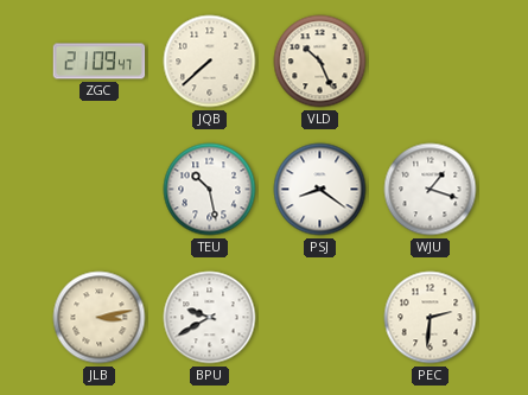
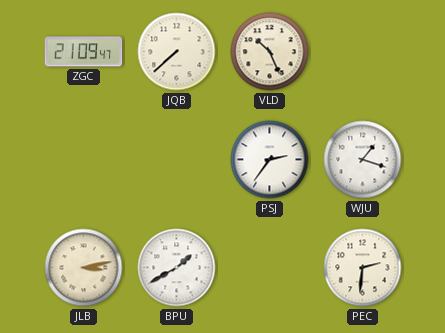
TEU: 10:28 -> none (210, 190)
PSJ: 8:21 -> 2:36 (270, 160)
BPU: 9:40 -> 1:40 (177, 268)
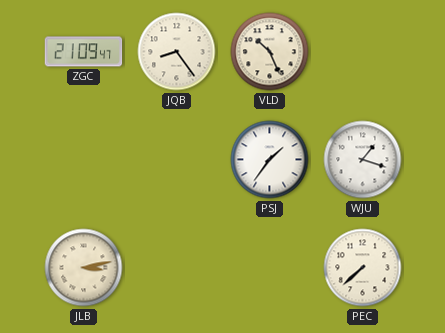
JQB: 7:38 -> 8:24 (177, 52)
PSJ: 2:36 -> 1:36 (270, 160)
BPU: 1:40 -> none (177, 268)
PEC: 2:31 -> 7:38 (363, 268)
